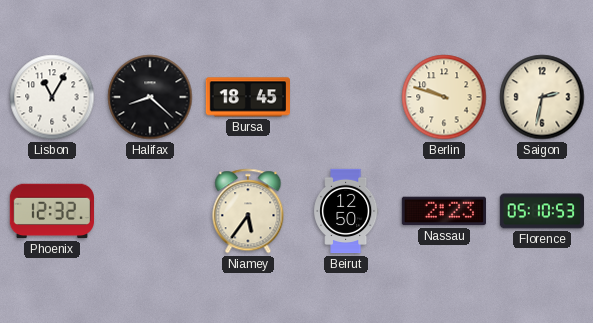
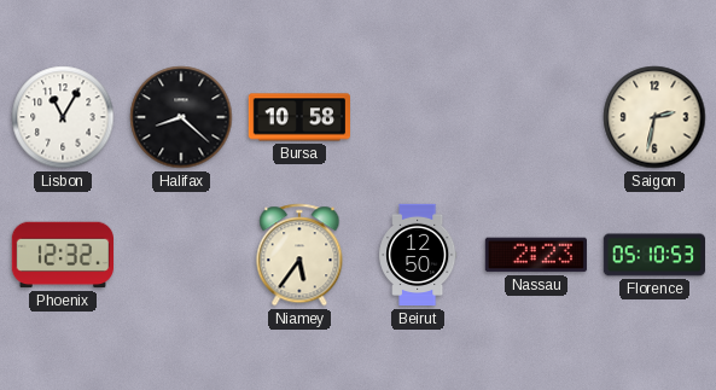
Bursa: 18:45 -> 10:58 (298, 117)
Berlin: 9:48 -> none (444, 97)
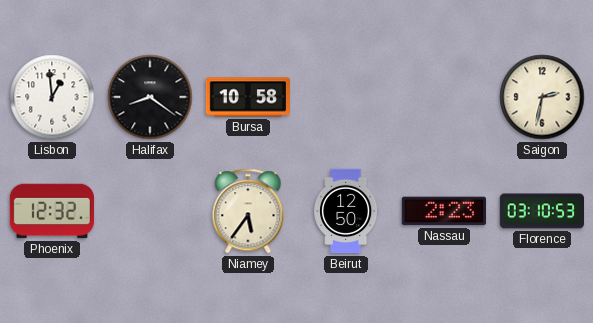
Lisbon: 11:05 -> 12:59 (52, 97)
Halifax: 8:22 -> 8:21 (150, 97)
Florence: 05:10 -> 03:10 (541, 211)
